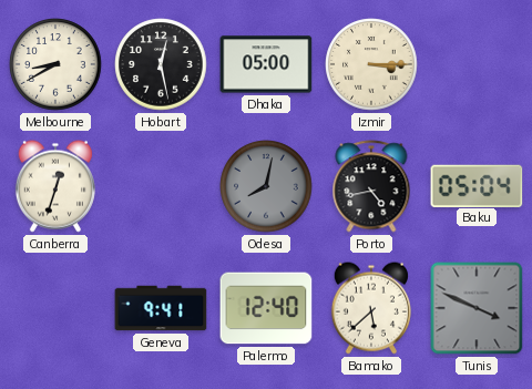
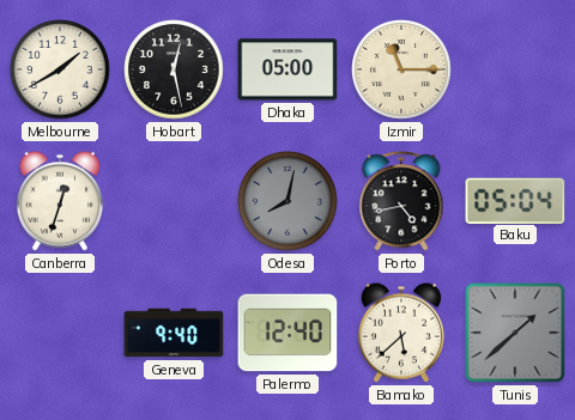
Melbourne: 8:40 -> 1:40 (60, 69)
Izmir: 3:15 -> 11:15 (401, 69)
Geneva: 9:41 -> 9:40 (174, 333)
Tunis: 3:49 -> 1:38 (515, 333)
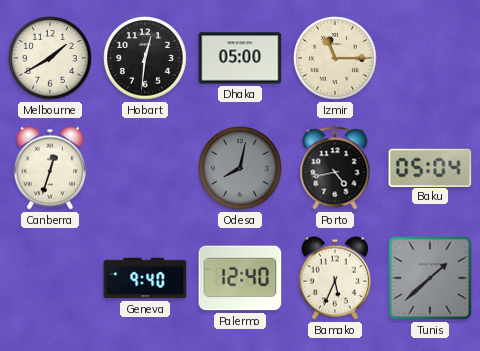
Hobart: 12:28 -> 12:31 (145, 58)
Bamako: 5:38 -> 5:34 (335, 278)
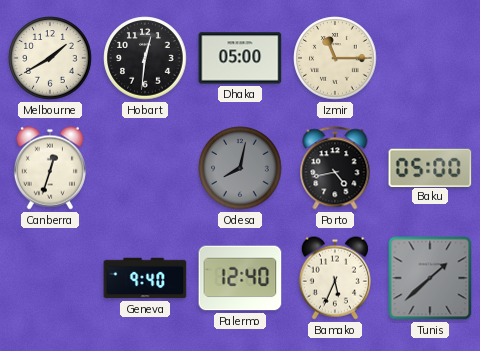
Baku: 05:04 -> 05:00 (430, 167)
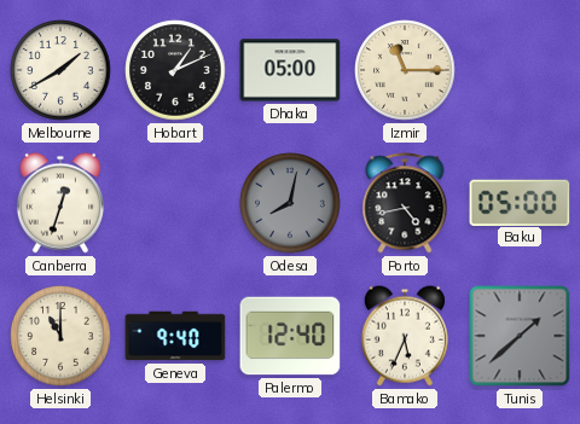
Hobart: 12:31 -> 1:11 (175, 70)
Helsinki: none -> 11:00 (60, 336)
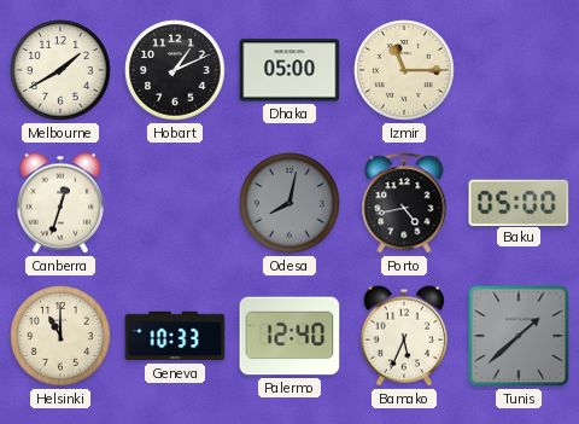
Geneva: 9:40 -> 10:33 (175, 336)
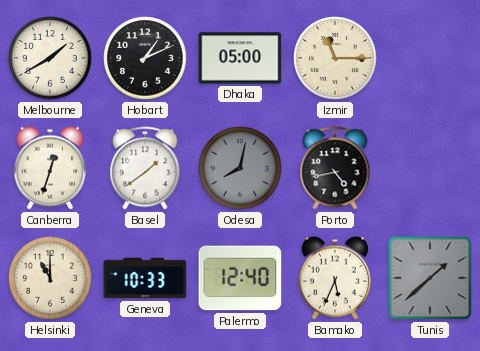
Basel: none -> 1:39 (145, 168)
Baku: 05:00 -> none (519, 202)
